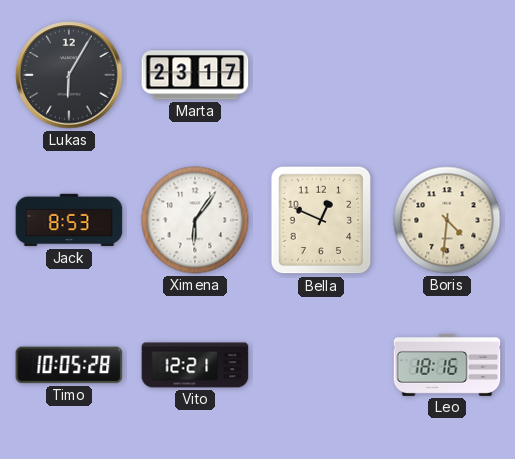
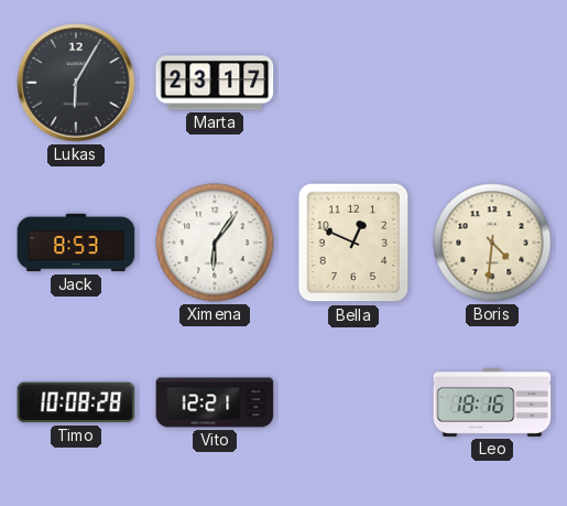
Timo: 10:05 -> 10:08 (76, 402)
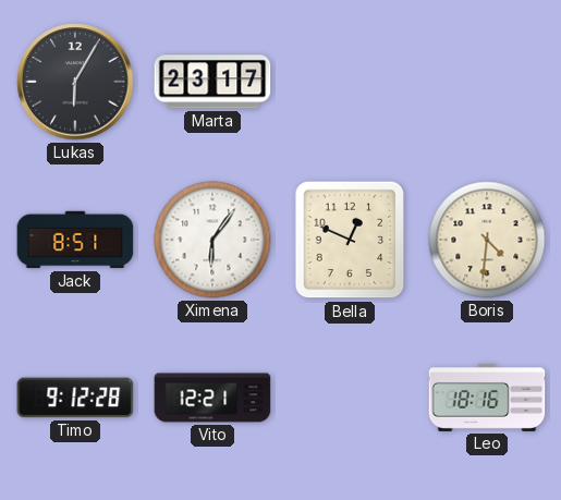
Jack: 8:53 -> 8:51 (75, 240)
Timo: 10:08 -> 9:12 (75, 398)
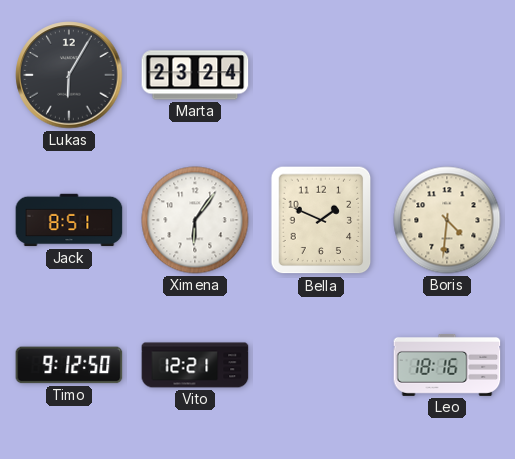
Marta: 23:17 -> 23:24 (195, 75)
Bella: 12:49 -> 1:49 (321, 220)
Timo: 9:12:28 -> 9:12:50 (69, 365)
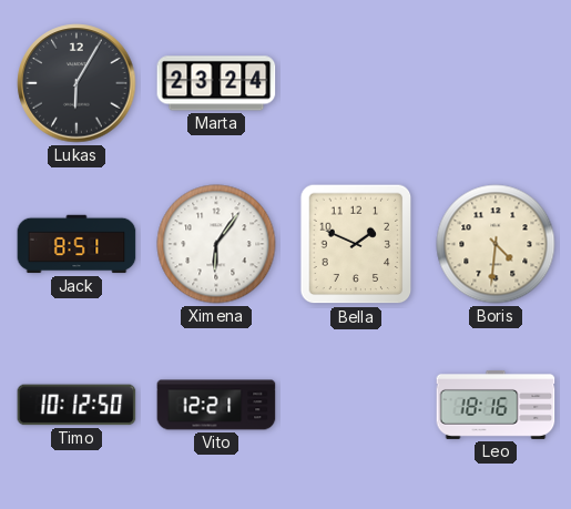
Timo: 9:12 -> 10:12 (77, 405)
